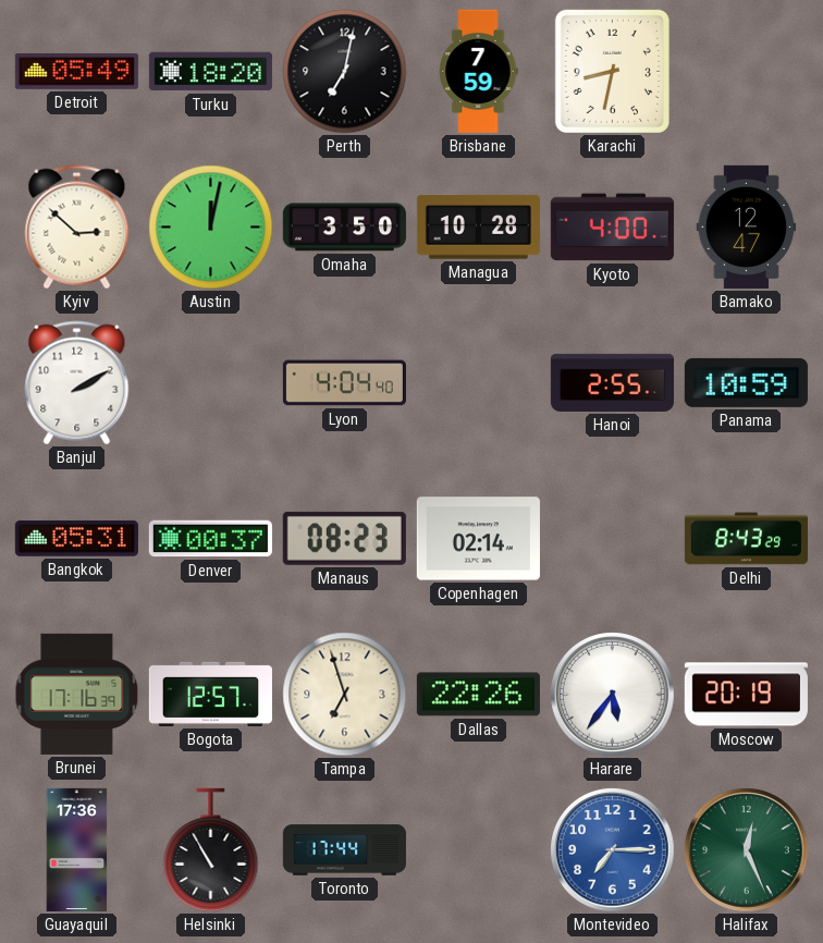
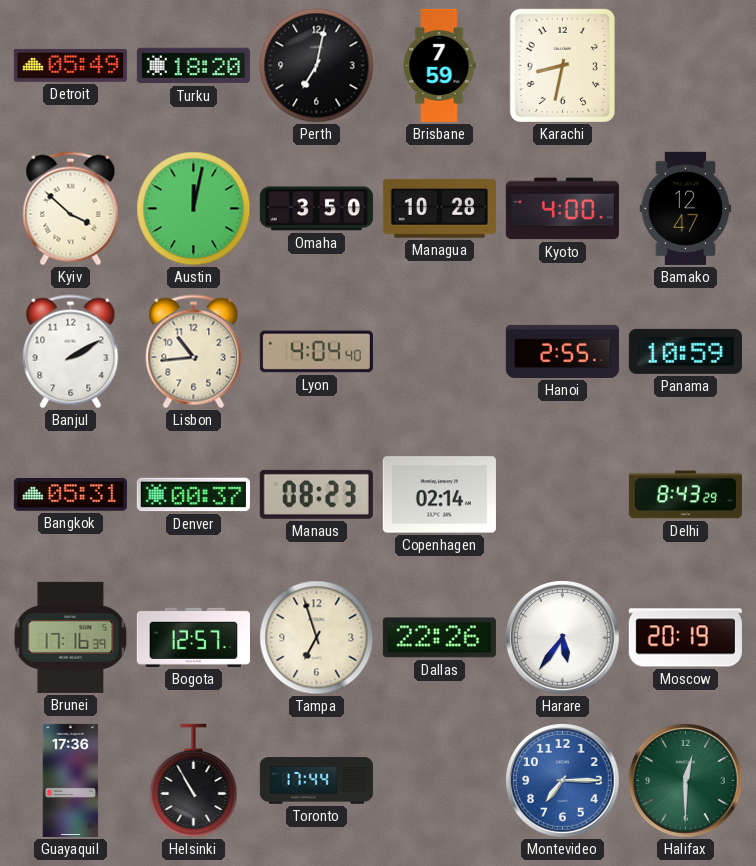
Kyiv: 2:52 -> 3:52 (71, 209)
Lisbon: none -> 10:44 (194, 352)
Halifax: 12:26 -> 12:30 (686, 781)
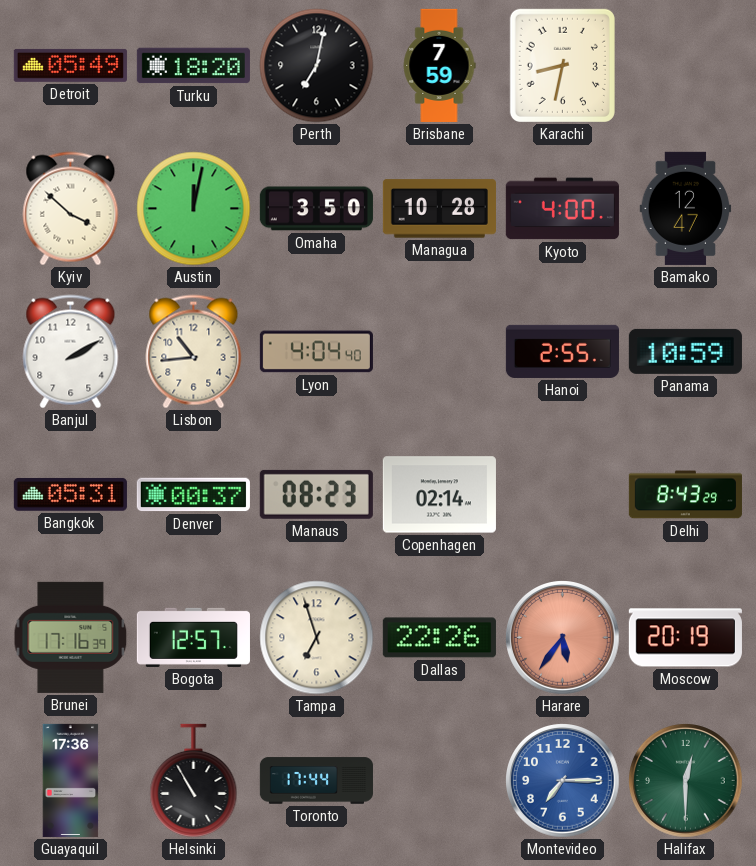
Harare dial: white -> salmon (563, 638)
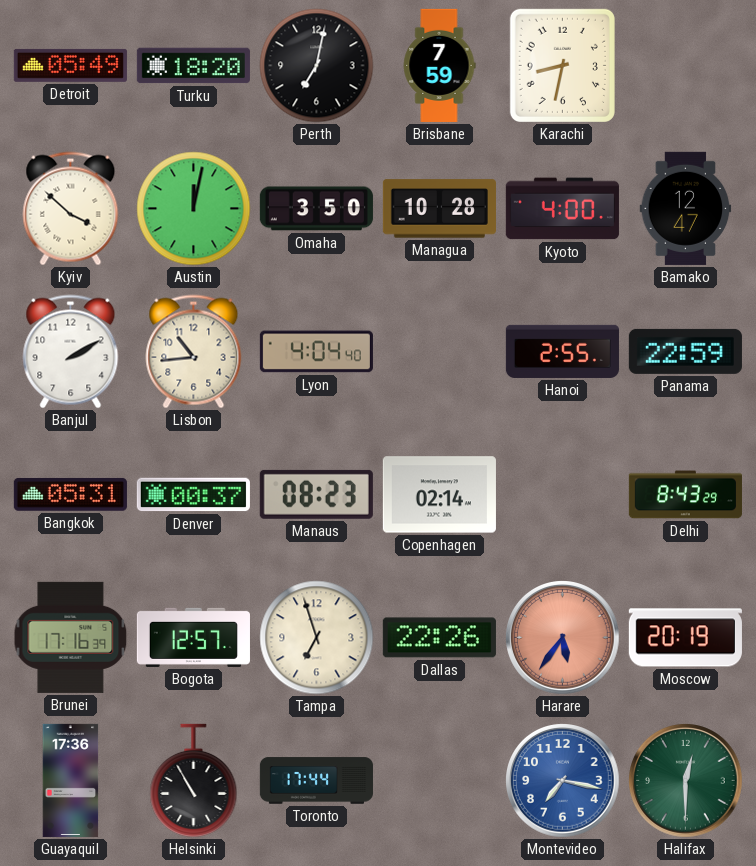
Panama: 10:59 -> 22:59 (685, 351)
Montevideo: 7:15 -> 7:17 (563, 781)
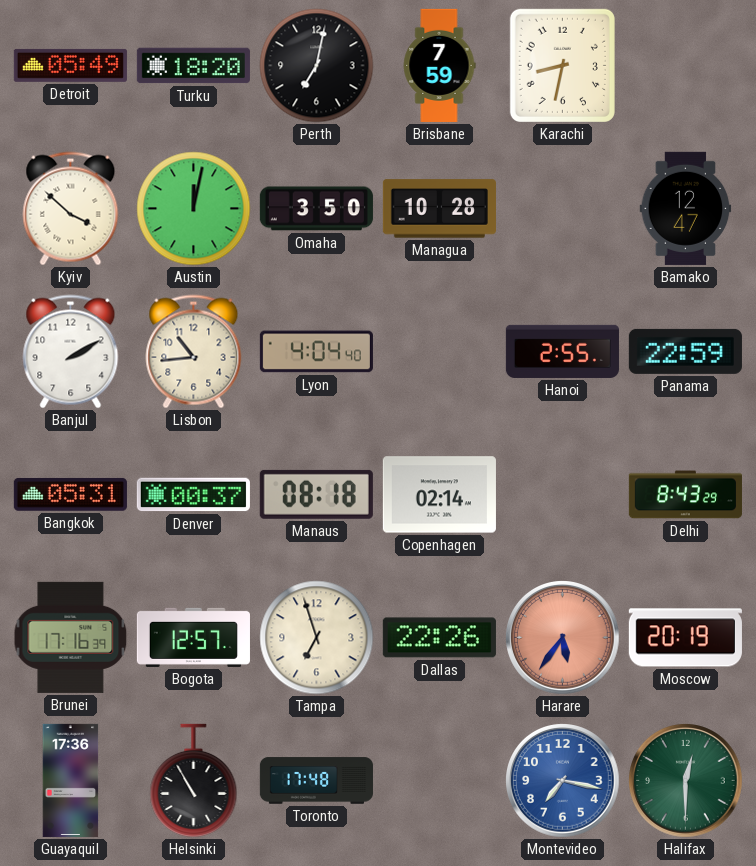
Kyoto: 4:00 -> none (562, 209)
Manaus: 08:23 -> 08:18 (316, 494)
Toronto: 17:44 -> 17:48 (316, 781)
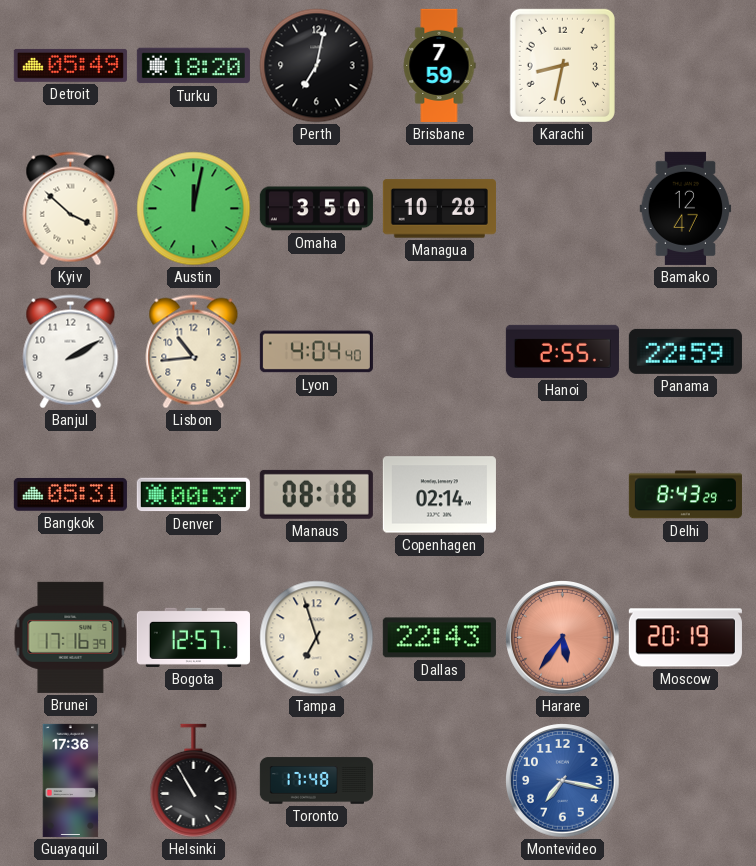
Dallas: 22:26 -> 22:43 (439, 638)
Halifax: 12:30 -> none (686, 781)
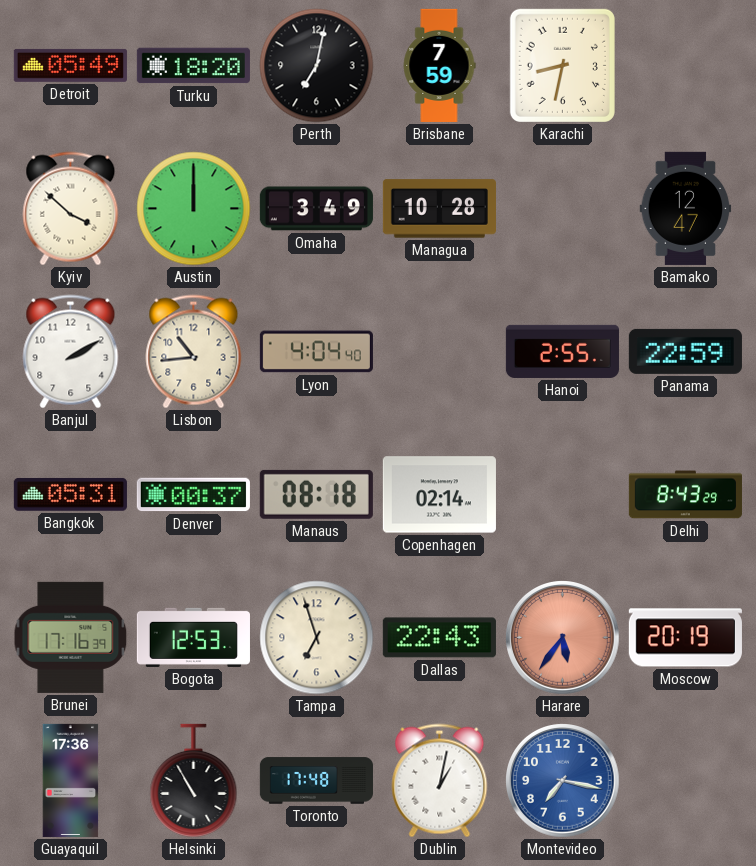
Austin: 12:02 -> 12:00 (194, 209)
Omaha: 3:50 -> 3:49 (316, 209)
Bogota: 12:57 -> 12:53 (193, 637)
Dublin: none -> 1:02 (440, 781)
